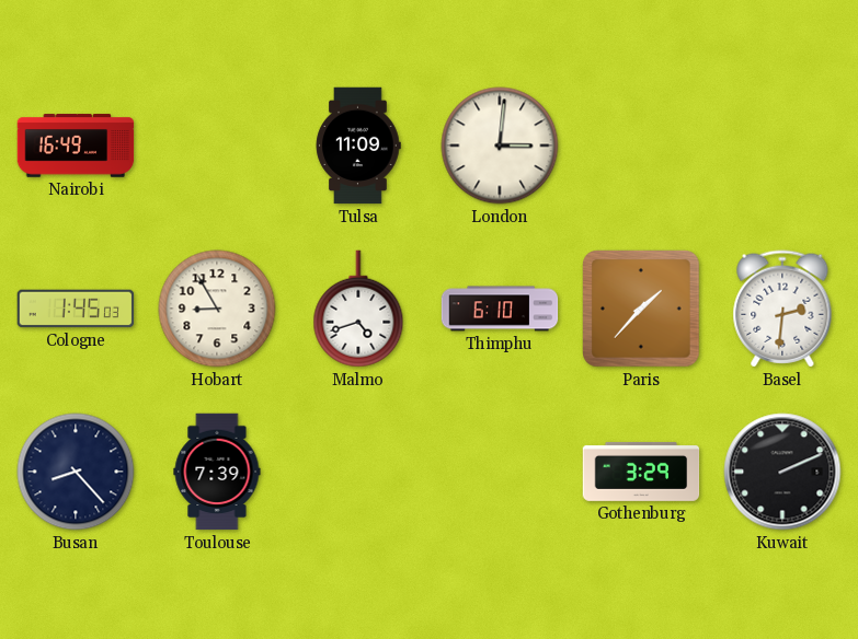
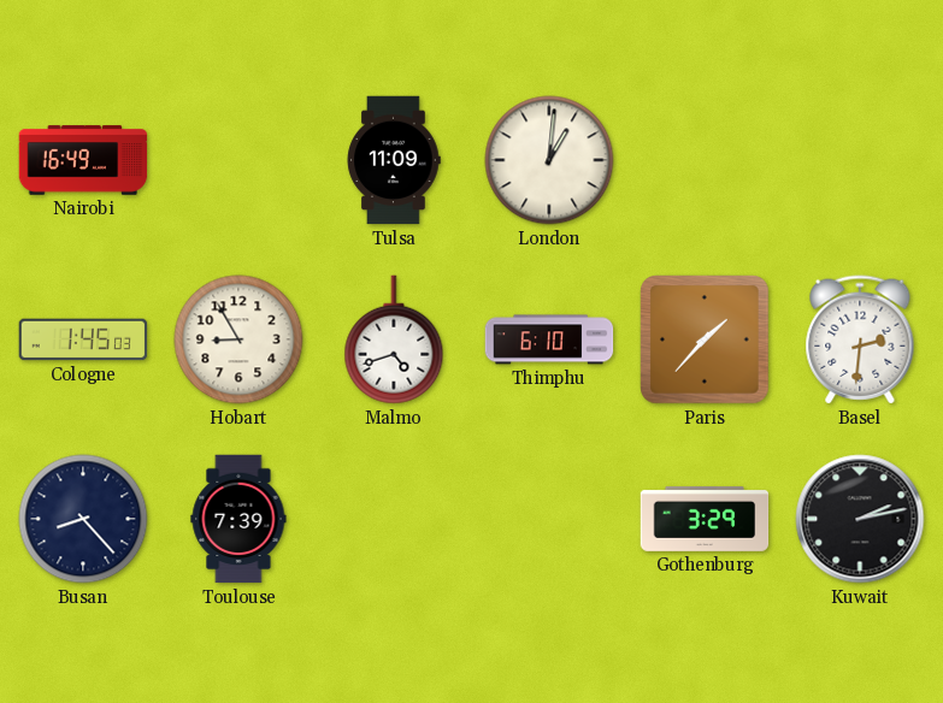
London: 3:01 -> 1:01 (549, 160)
Kuwait: 2:11 -> 2:13 (860, 519)
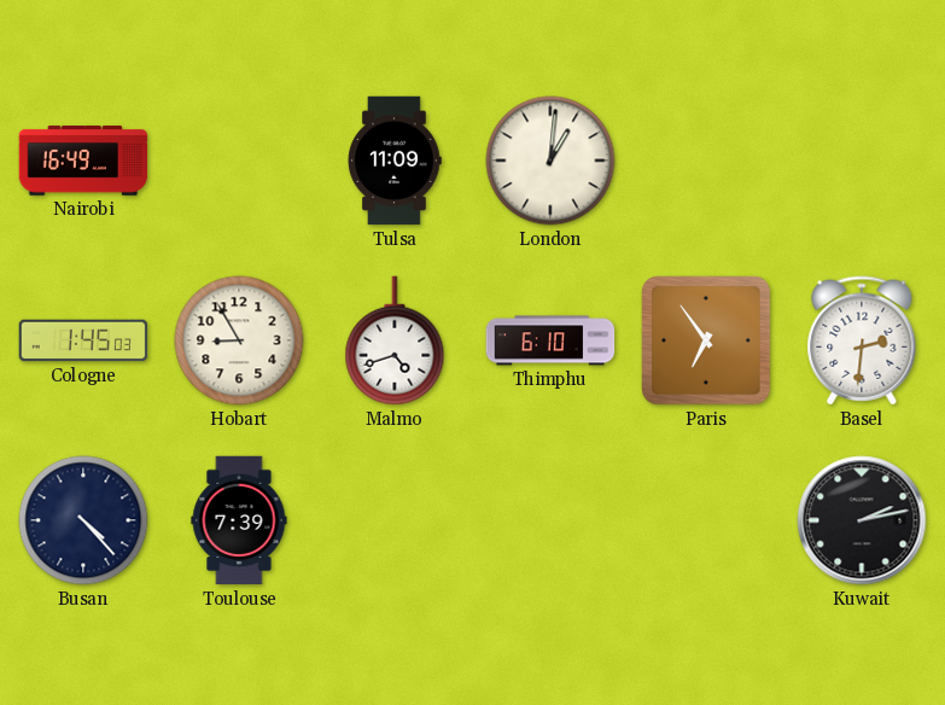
Paris: 1:37 -> 6:54 (706, 340)
Busan: 8:23 -> 4:23 (83, 520)
Gothenburg: 3:29 -> none (705, 519)
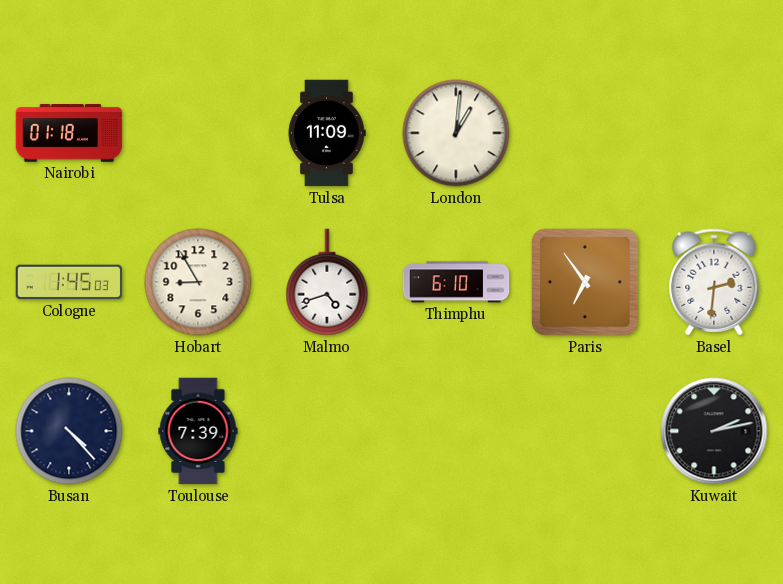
Nairobi: 16:49 -> 01:18 (69, 133)
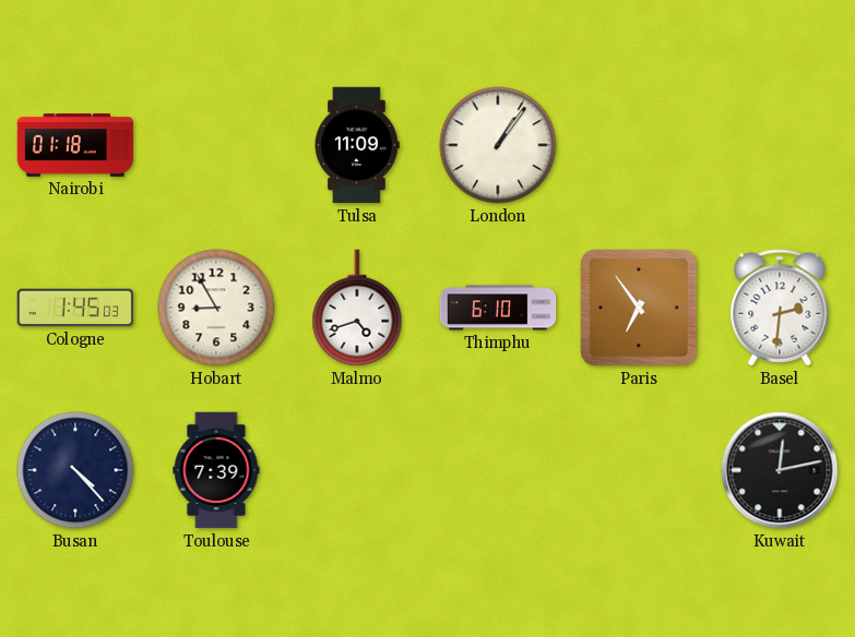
London: 1:01 -> 1:06 (498, 145)
Kuwait: 2:13 -> 12:13 (780, 470)
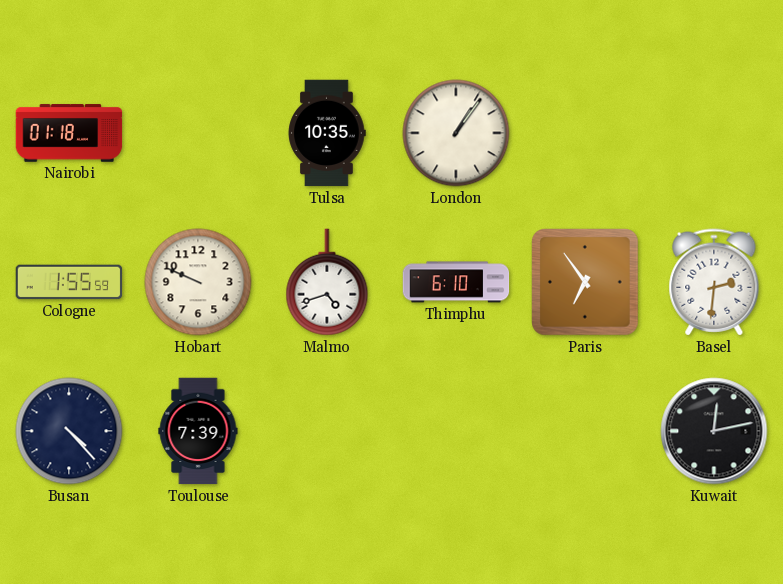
Tulsa: 11:09 -> 10:35 (327, 133)
Cologne: 1:45 -> 1:55 (69, 282)
Hobart: 8:55 -> 9:49 (198, 282)
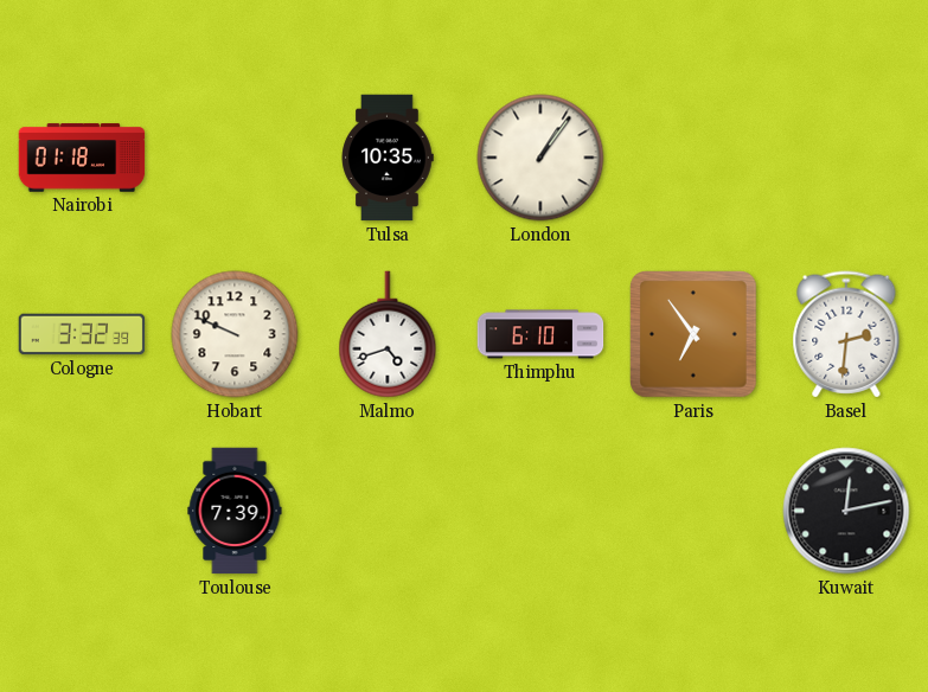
Cologne: 1:55 -> 3:32 (82, 334)
Busan: 4:23 -> none (69, 431)
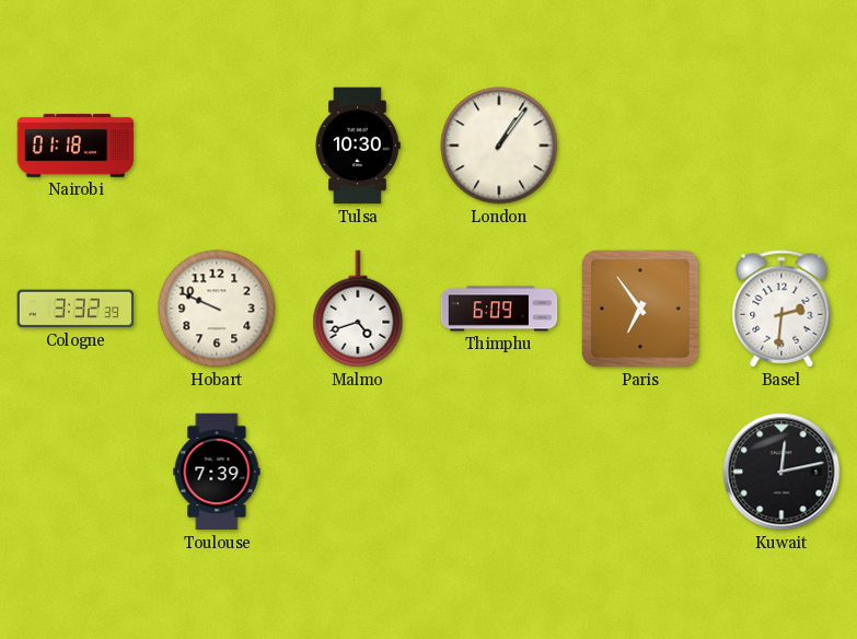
Tulsa: 10:35 -> 10:30 (358, 146)
Thimphu: 6:10 -> 6:09 (499, 309)
